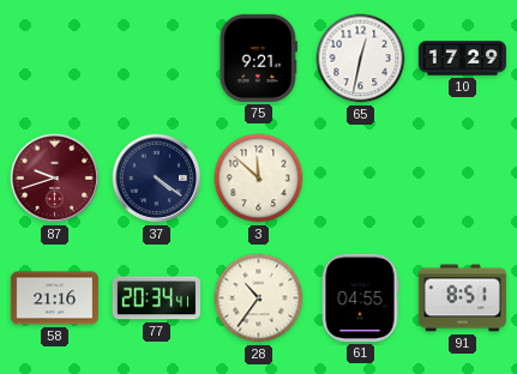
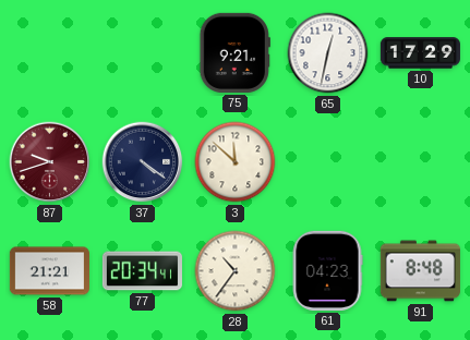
58: 21:16 -> 21:21 (49, 271)
61: 04:55 -> 04:23 (327, 270)
91: 8:51 -> 8:48 (420, 271)
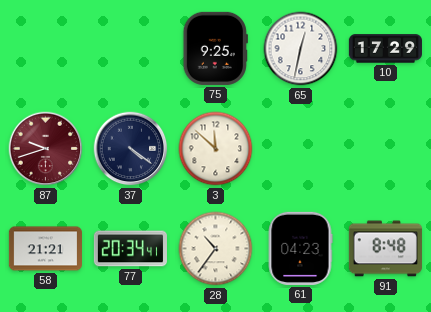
75: 9:21 -> 9:25 (215, 48)
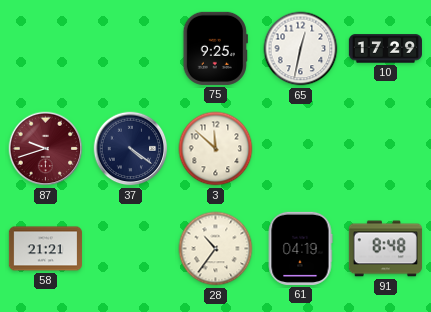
77: 20:34 -> none (130, 249)
61: 04:23 -> 04:19 (300, 248)
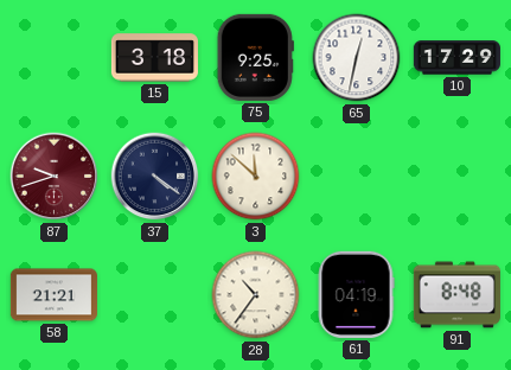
15: none -> 3:18 (154, 58)
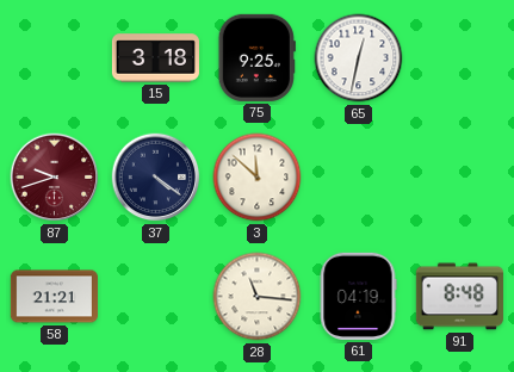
10: 17:29 -> none (456, 58)
28: 10:36 -> 11:16 (258, 297)
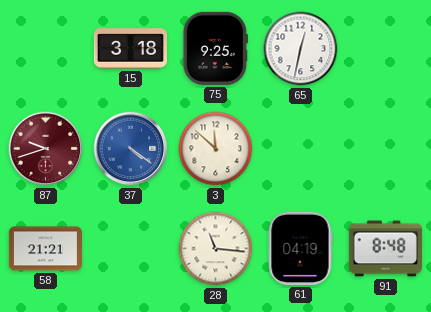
37 dial: navy -> blue (131, 149)
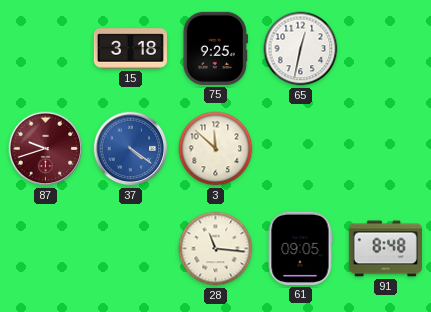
58: 21:21 -> none (45, 249)
61: 04:19 -> 09:05 (300, 248)
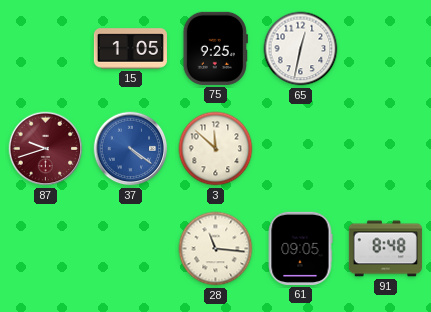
15: 3:18 -> 1:05 (130, 49)
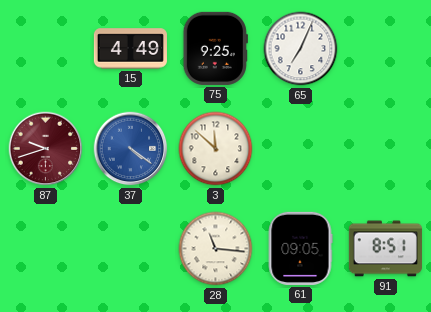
15: 1:05 -> 4:49 (130, 49)
65: 12:32 -> 7:04 (301, 49)
91: 8:48 -> 8:51 (385, 249)
